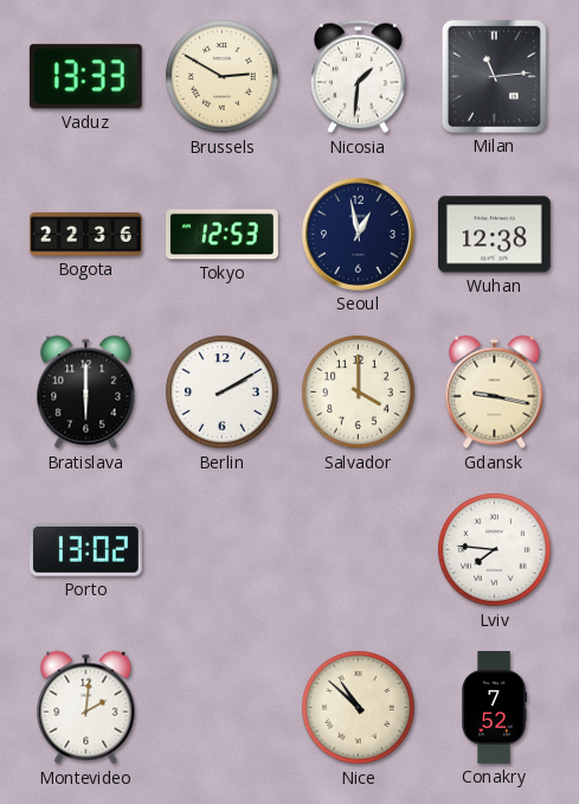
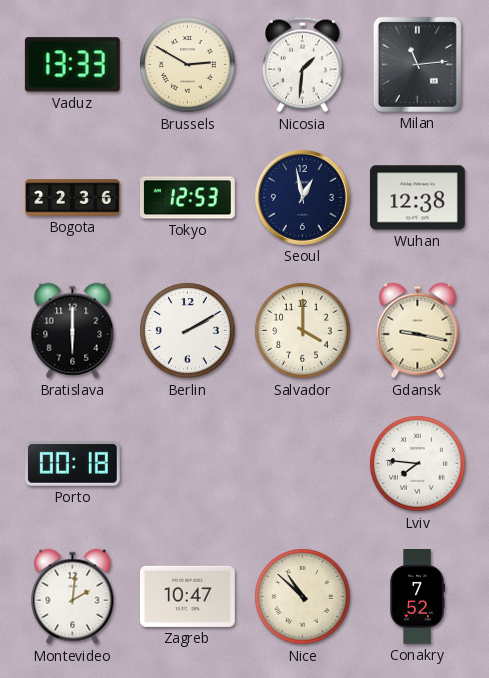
Porto: 13:02 -> 00:18 (72, 464)
Zagreb: none -> 10:47 (187, 596)
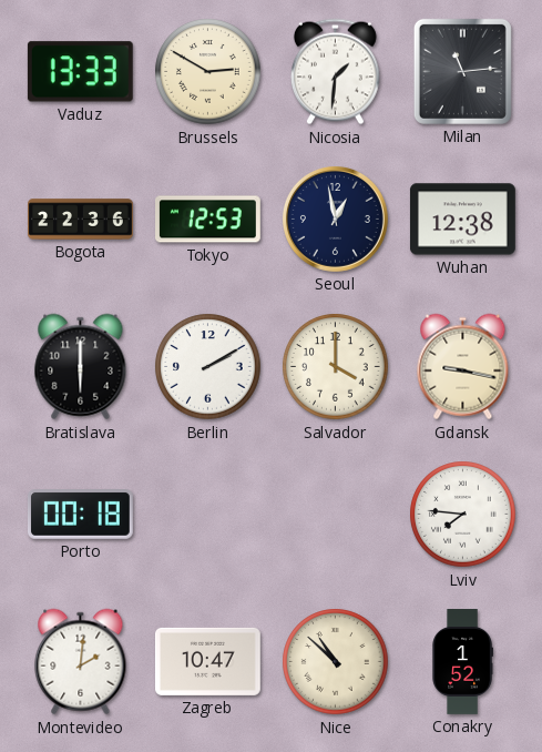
Conakry: 7:52 -> 1:52 (462, 662)
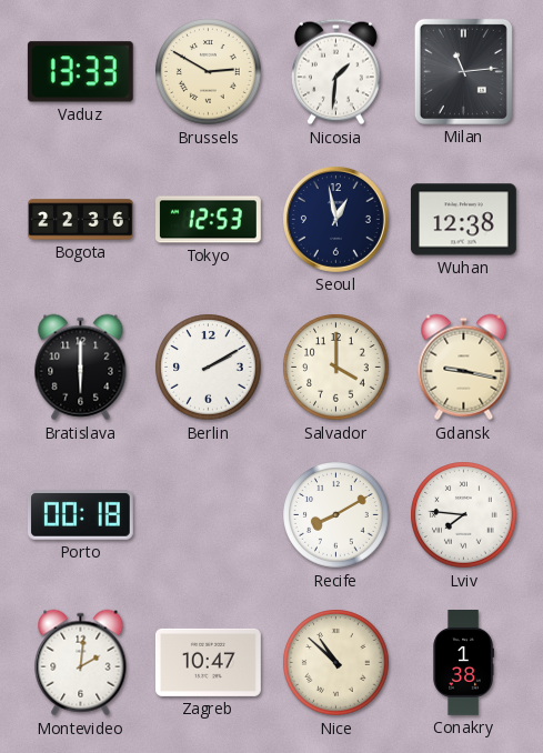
Recife: none -> 8:10 (336, 515)
Conakry: 1:52 -> 1:38 (463, 663)
